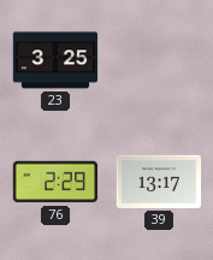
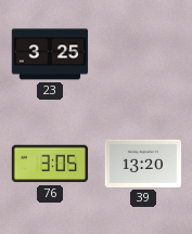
76: 2:29 -> 3:05 (50, 164)
39: 13:17 -> 13:20 (143, 164)
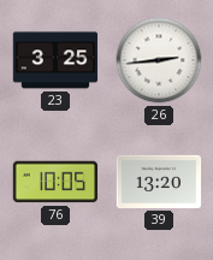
26: none -> 2:44 (159, 60)
76: 3:05 -> 10:05 (55, 182)
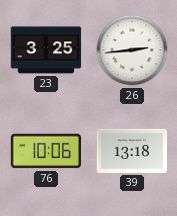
76: 10:05 -> 10:06 (46, 151)
39: 13:20 -> 13:18 (132, 151)
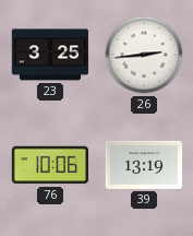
39: 13:18 -> 13:19 (144, 165)
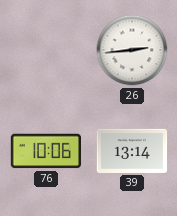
23: 3:25 -> none (50, 55)
39: 13:19 -> 13:14 (132, 151)
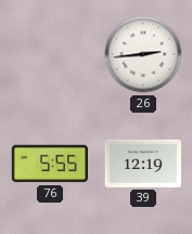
76: 10:06 -> 5:55 (50, 164)
39: 13:14 -> 12:19 (143, 164)
